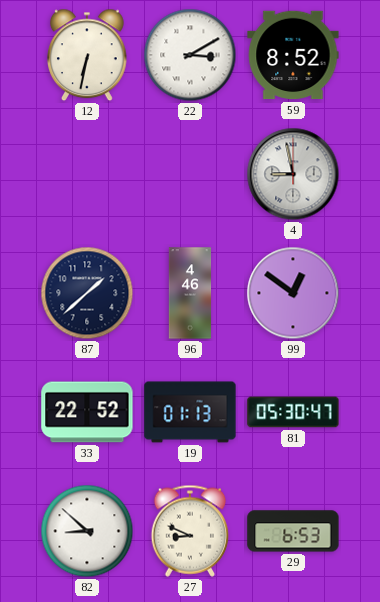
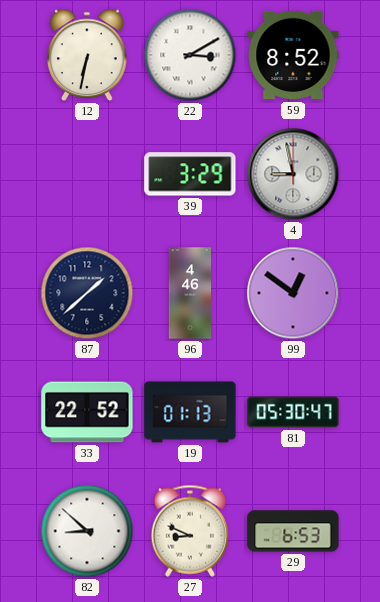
39: none -> 3:29 (190, 174)
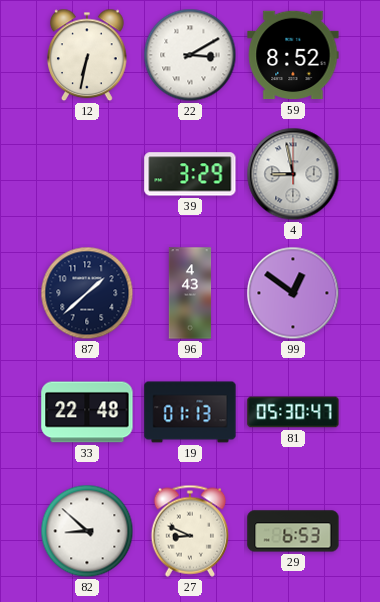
96: 4:46 -> 4:43 (190, 293)
33: 22:52 -> 22:48 (87, 412)
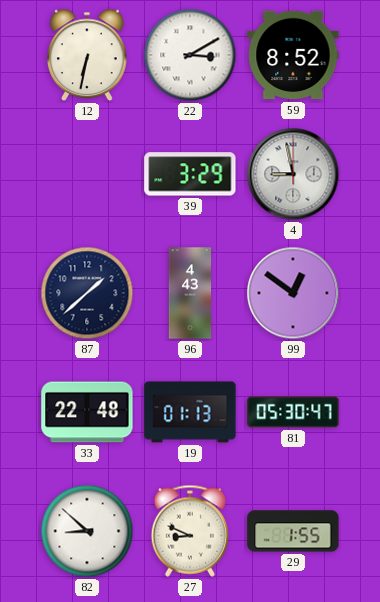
29: 6:53 -> 1:55 (293, 531)
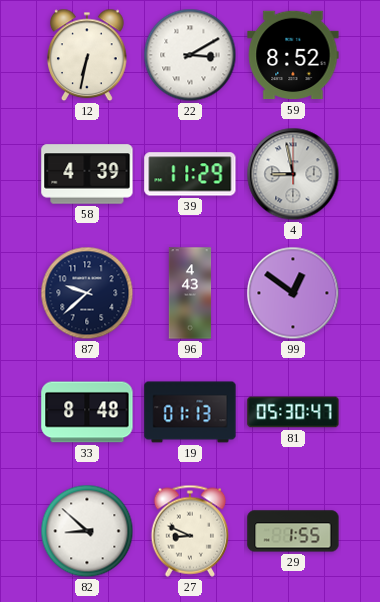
58: none -> 4:39 (87, 174)
39: 3:29 -> 11:29 (190, 174)
87: 1:38 -> 9:38 (87, 293)
33: 22:48 -> 8:48 (87, 412)
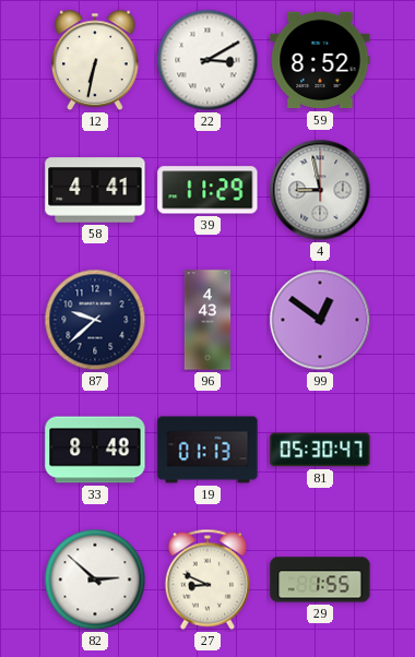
58: 4:39 -> 4:41 (95, 190)
82: 8:52 -> 2:52 (95, 580)
